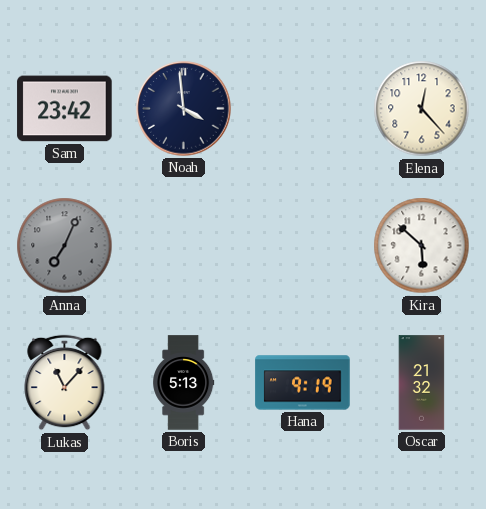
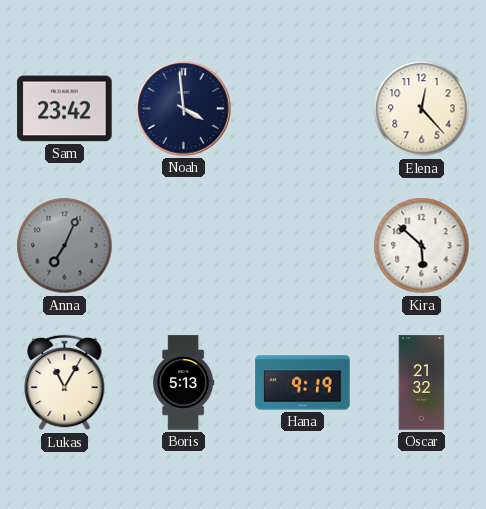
Lukas: 11:07 -> 11:05 (65, 383)
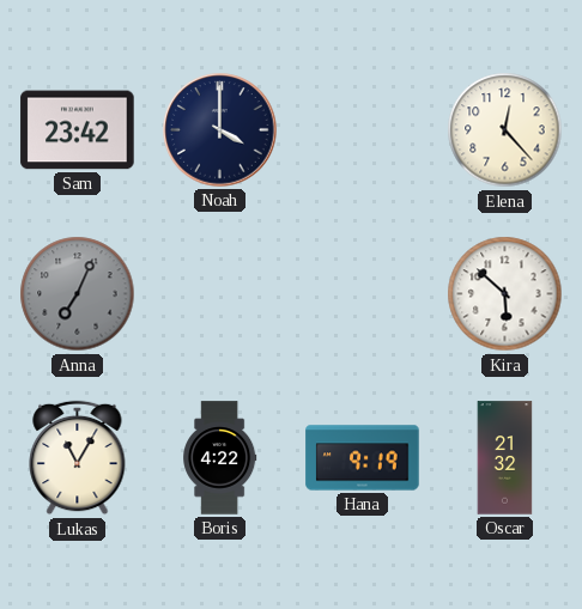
Noah: 3:59 -> 4:00 (220, 130)
Boris: 5:13 -> 4:22 (220, 458)
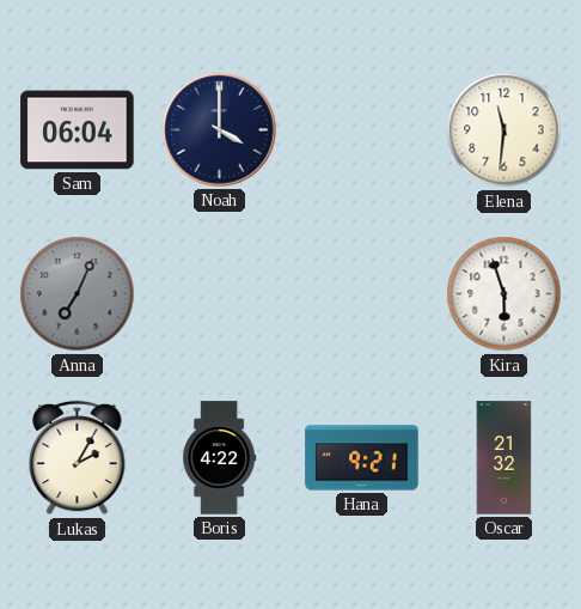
Sam: 23:42 -> 06:04 (78, 130)
Elena: 12:23 -> 11:31 (504, 130)
Kira: 5:52 -> 5:57 (504, 294)
Lukas: 11:05 -> 2:05 (78, 458)
Hana: 9:19 -> 9:21 (362, 458)
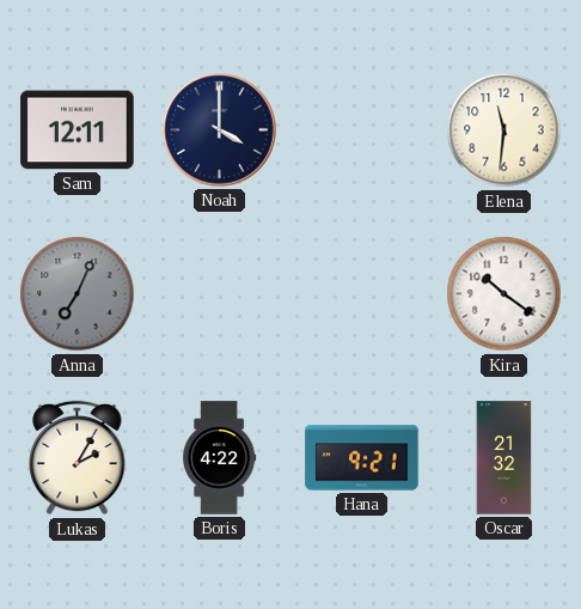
Sam: 06:04 -> 12:11 (78, 130)
Kira: 5:57 -> 10:21 (504, 294)
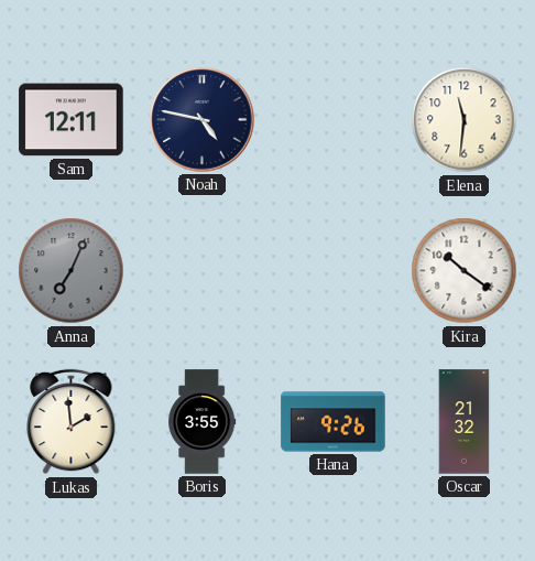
Noah: 4:00 -> 4:47 (203, 120)
Lukas: 2:05 -> 1:59 (72, 422)
Boris: 4:22 -> 3:55 (203, 422)
Hana: 9:21 -> 9:26 (334, 422)
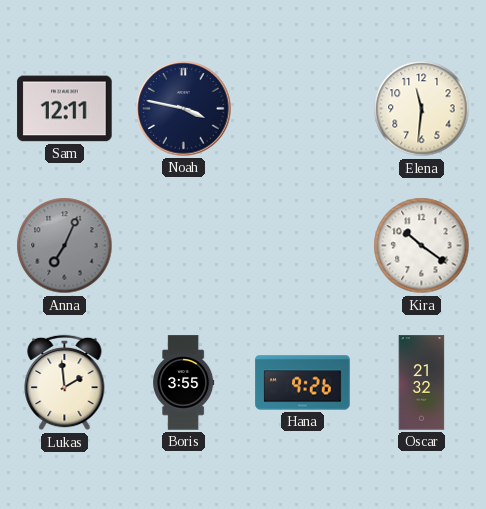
Noah: 4:47 -> 3:47 (184, 109)
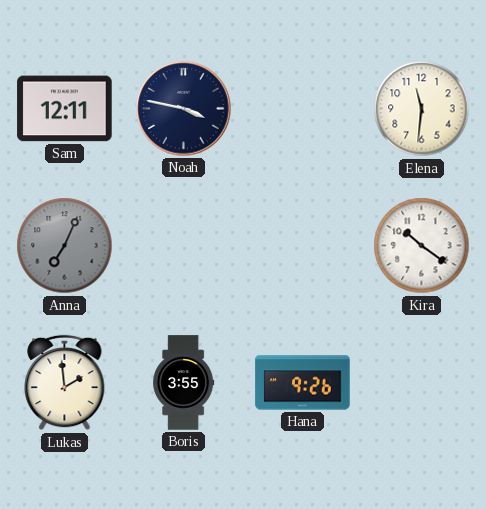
Oscar: 21:32 -> none (422, 383)
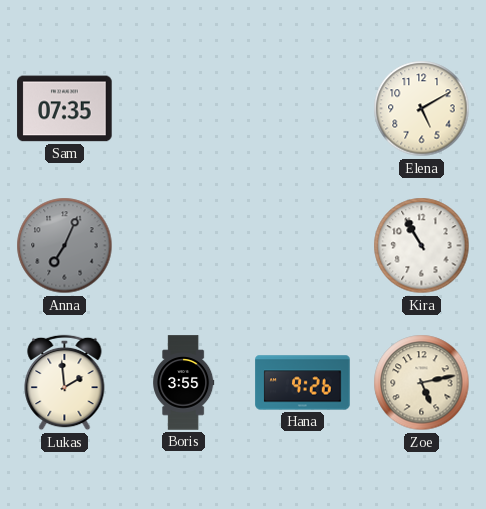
Sam: 12:11 -> 07:35 (65, 109)
Noah: 3:47 -> none (184, 109)
Elena: 11:31 -> 5:10 (422, 109)
Kira: 10:21 -> 10:55 (422, 246)
Zoe: none -> 5:13 (422, 383)
